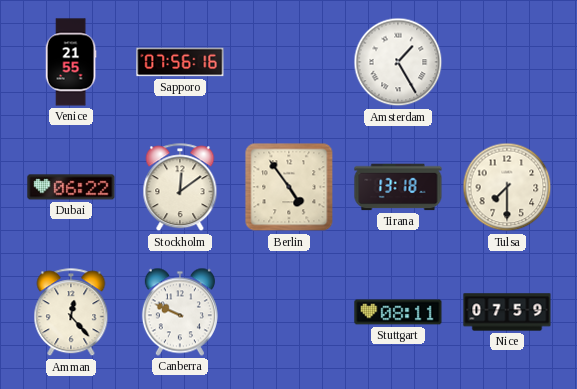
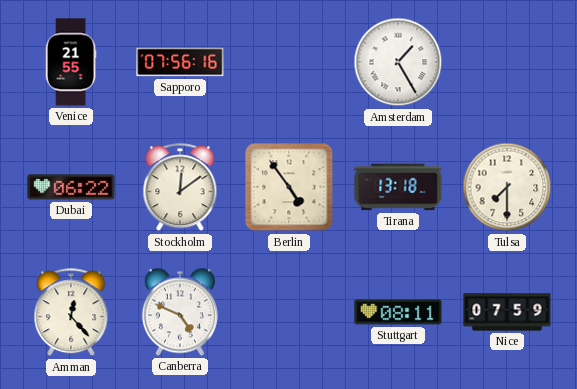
Canberra: 9:49 -> 4:49 (180, 312)
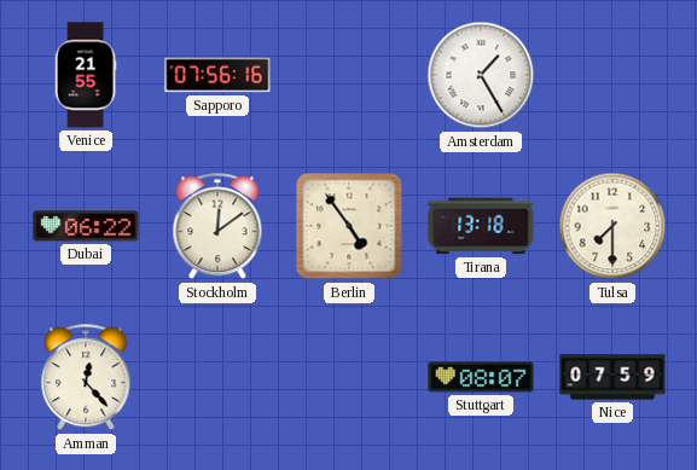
Canberra: 4:49 -> none (180, 312)
Stuttgart: 08:11 -> 08:07 (481, 377)
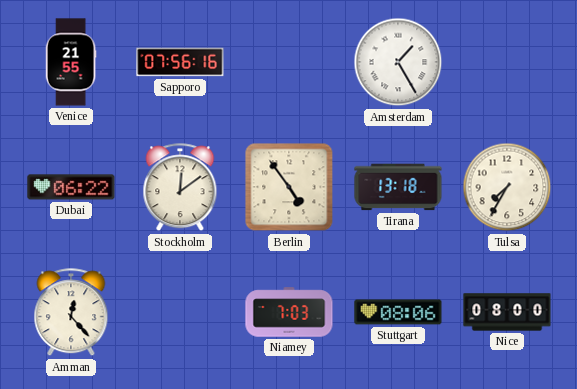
Tulsa: 7:30 -> 7:35 (507, 187)
Niamey: none -> 7:03 (289, 312)
Stuttgart: 08:07 -> 08:06 (398, 312)
Nice: 07:59 -> 08:00 (507, 312)
